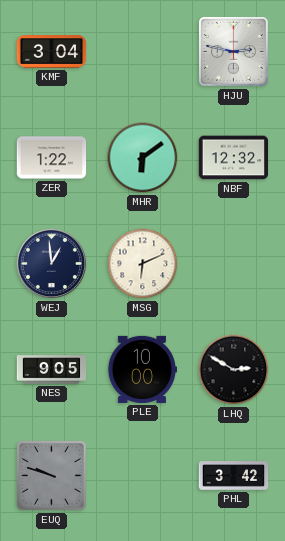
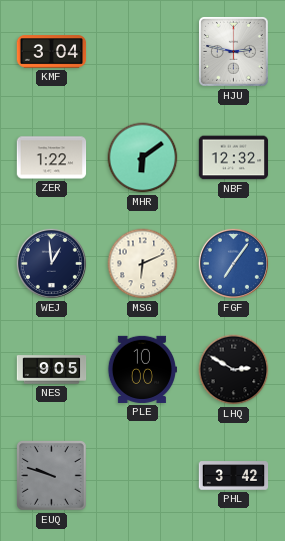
FGF: none -> 7:06 (233, 263)
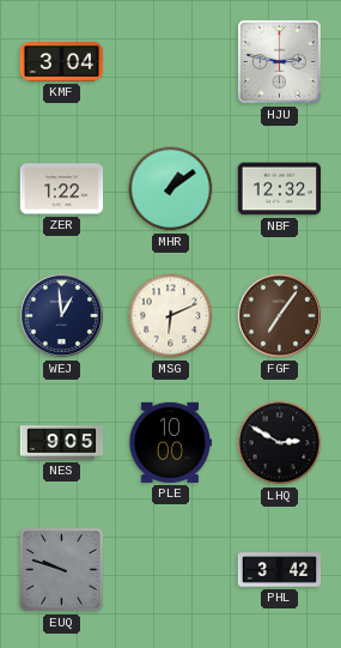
MHR: 6:09 -> 1:09 (171, 189)
FGF dial: blue -> brown (279, 315)
